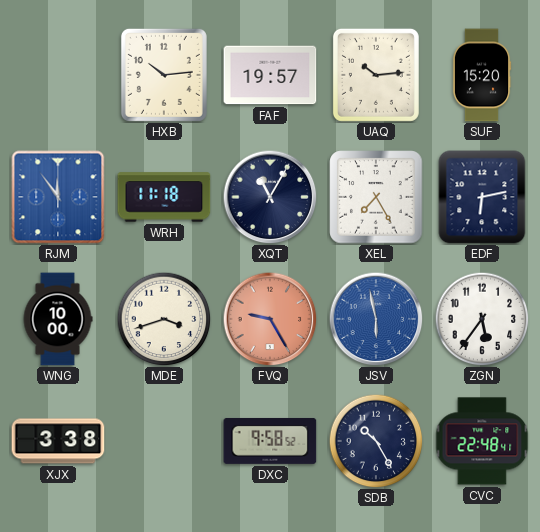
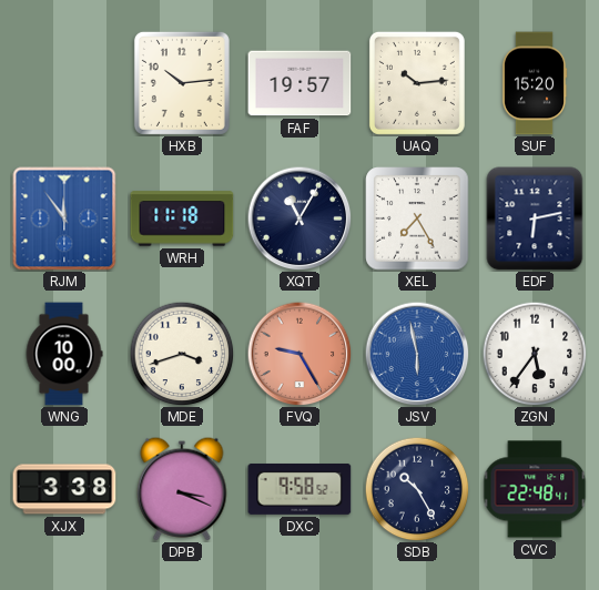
DPB: none -> 3:19 (182, 489)
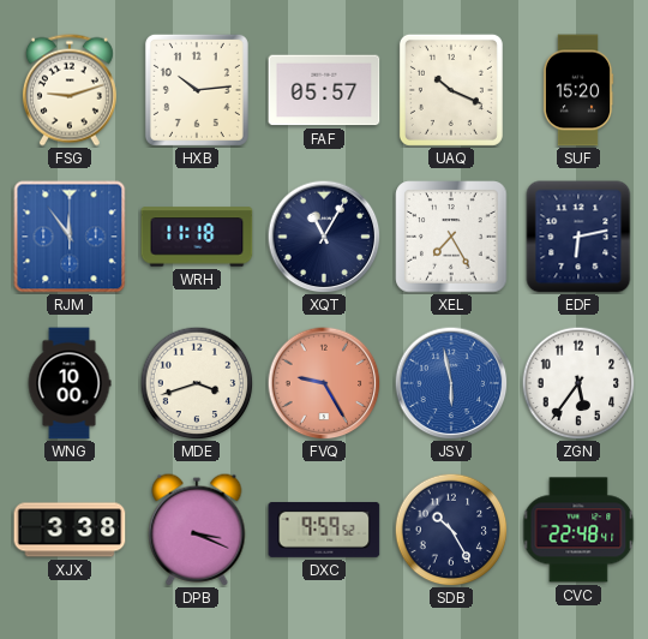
FSG: none -> 9:12 (70, 90)
FAF: 19:57 -> 05:57 (324, 90)
UAQ: 10:14 -> 10:19 (451, 90)
DXC: 9:58 -> 9:59 (324, 530)
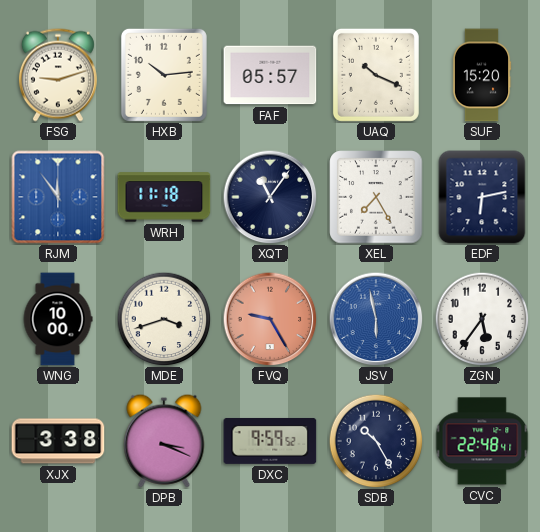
XQT: 11:05 -> 11:06 (270, 197)
